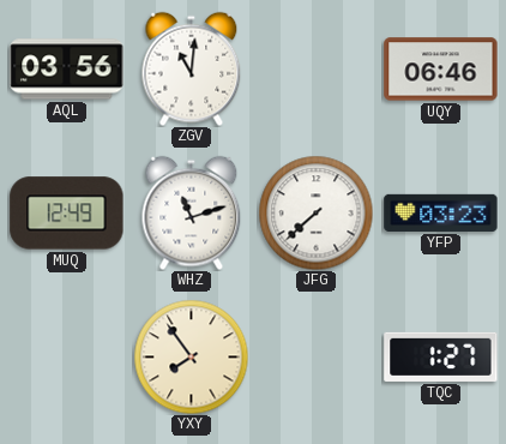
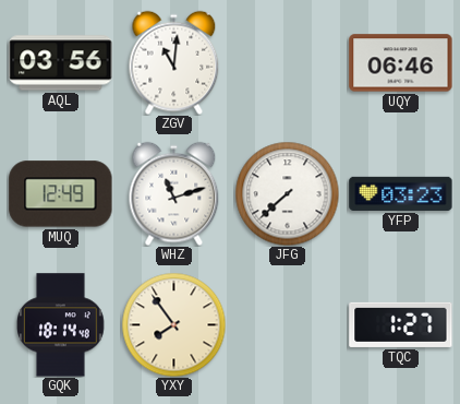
GQK: none -> 18:14 (61, 325)
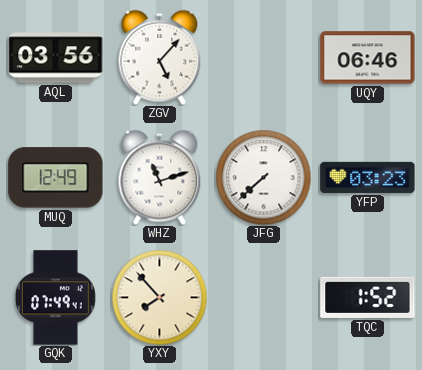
ZGV: 11:01 -> 5:07 (160, 57)
GQK: 18:14 -> 07:49 (56, 298)
YXY: 7:54 -> 7:53 (159, 297)
TQC: 1:27 -> 1:52 (368, 297)
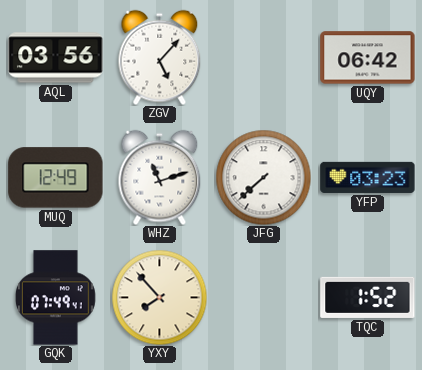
UQY: 06:46 -> 06:42 (368, 58)
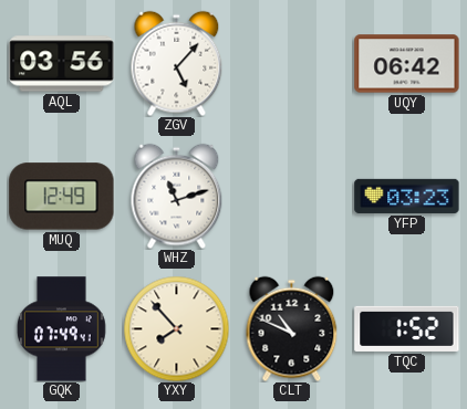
JFG: 7:38 -> none (263, 177)
CLT: none -> 10:49 (292, 328)
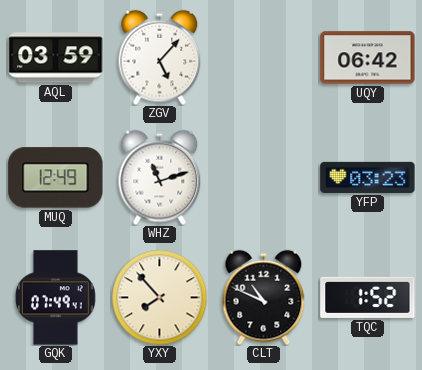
AQL: 03:56 -> 03:59 (56, 58)
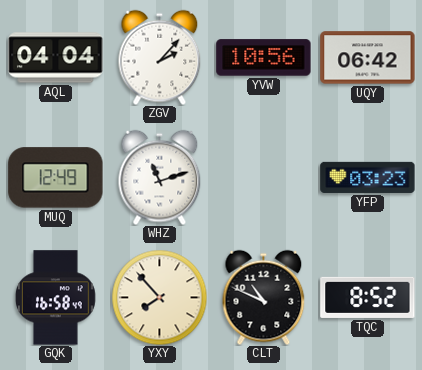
AQL: 03:59 -> 04:04 (56, 58)
ZGV: 5:07 -> 2:07 (160, 57)
YVW: none -> 10:56 (264, 58)
GQK: 07:49 -> 16:58 (56, 298)
TQC: 1:52 -> 8:52 (368, 297)
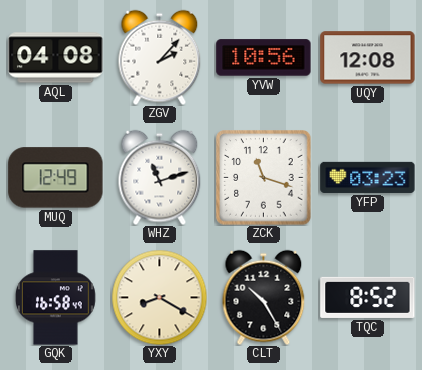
AQL: 04:04 -> 04:08 (56, 58)
UQY: 06:42 -> 12:08 (368, 58)
ZCK: none -> 11:18 (264, 178)
YXY: 7:53 -> 8:20 (159, 297)
CLT: 10:49 -> 10:25 (264, 297)
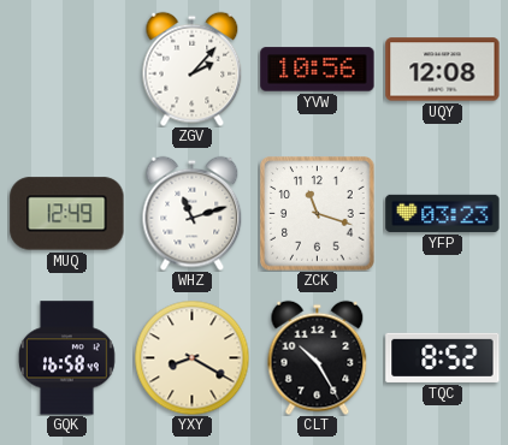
AQL: 04:08 -> none (56, 58)
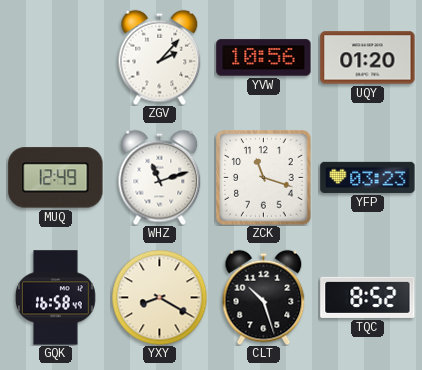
UQY: 12:08 -> 01:20 (368, 58)
CLT: 10:25 -> 10:27 (264, 297)
